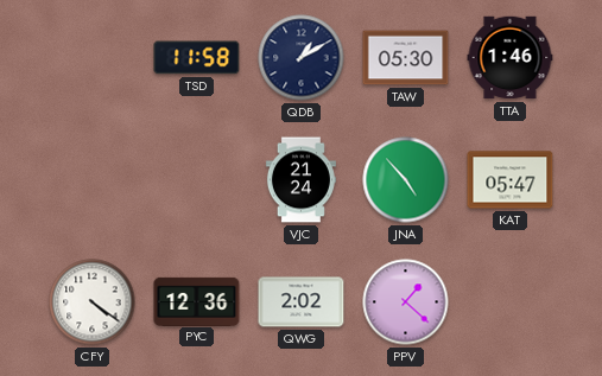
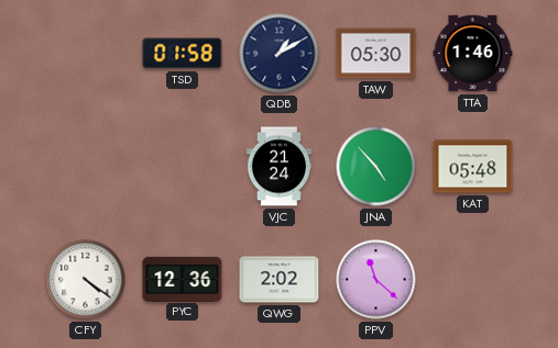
TSD: 11:58 -> 01:58 (183, 54)
KAT: 05:47 -> 05:48 (473, 167)
PPV: 1:22 -> 11:22 (376, 280)
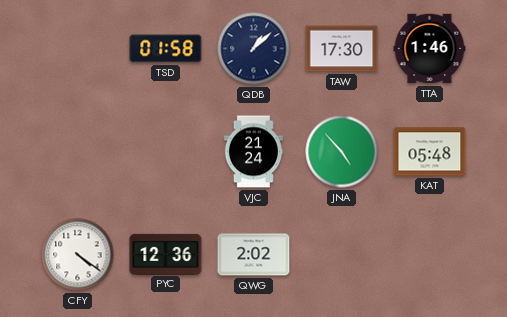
QDB: 1:10 -> 1:08 (254, 49)
TAW: 05:30 -> 17:30 (342, 49)
PPV: 11:22 -> none (376, 280)
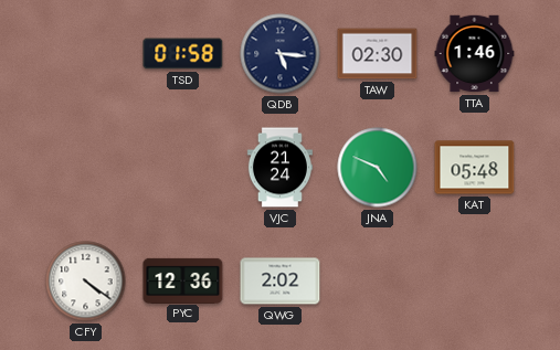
QDB: 1:08 -> 5:16 (281, 54)
TAW: 17:30 -> 02:30 (378, 54)
JNA: 4:53 -> 4:49 (378, 168)
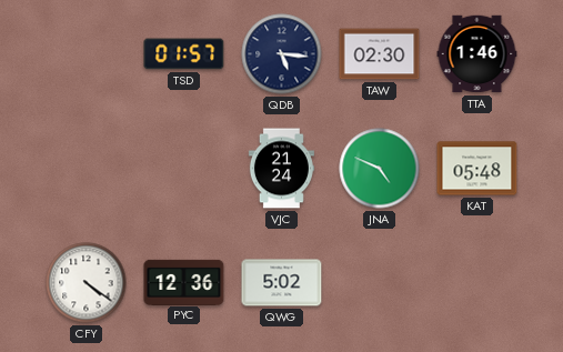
TSD: 01:58 -> 01:57 (184, 54)
QWG: 2:02 -> 5:02 (282, 283)
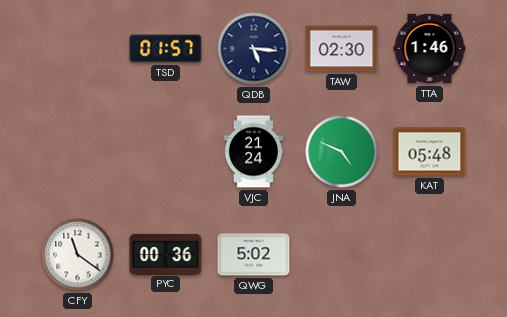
CFY: 4:21 -> 11:21 (78, 255)
PYC: 12:36 -> 00:36 (166, 254)
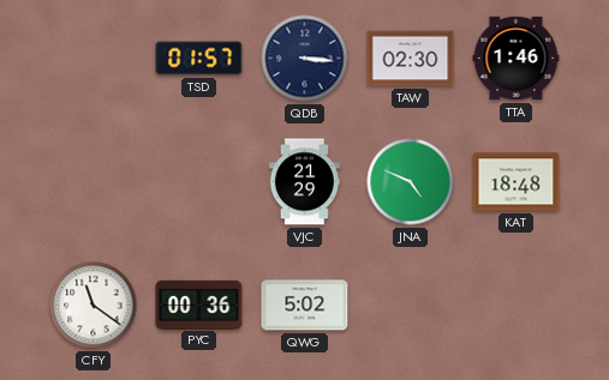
QDB: 5:16 -> 3:16 (305, 59)
VJC: 21:24 -> 21:29 (304, 182)
KAT: 05:48 -> 18:48 (517, 182)
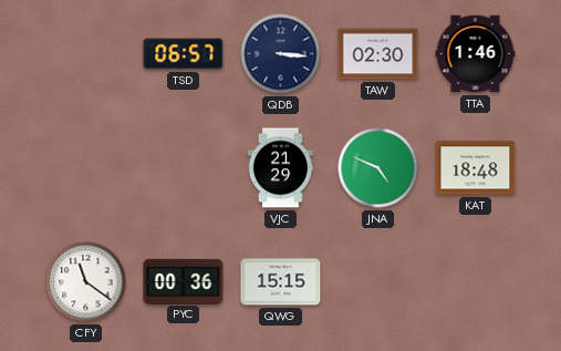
TSD: 01:57 -> 06:57 (184, 54)
QWG: 5:02 -> 15:15 (281, 282)
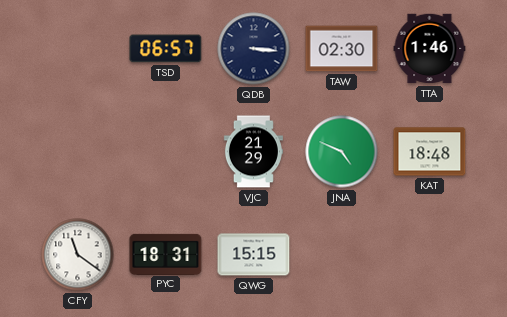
PYC: 00:36 -> 18:31 (166, 254)
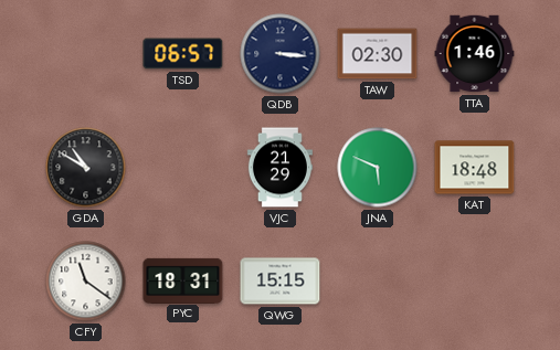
GDA: none -> 10:50 (86, 168)
JNA: 4:49 -> 5:49 (378, 168)
